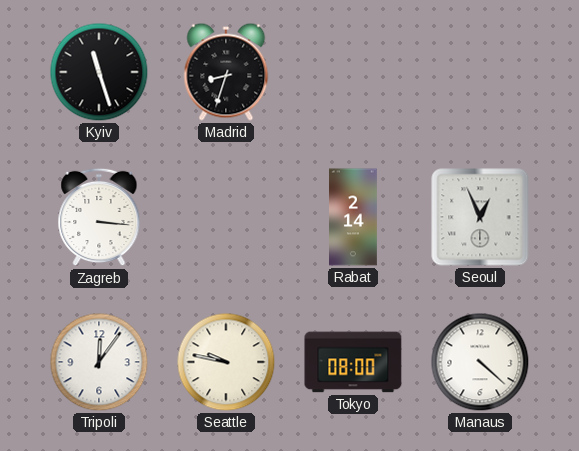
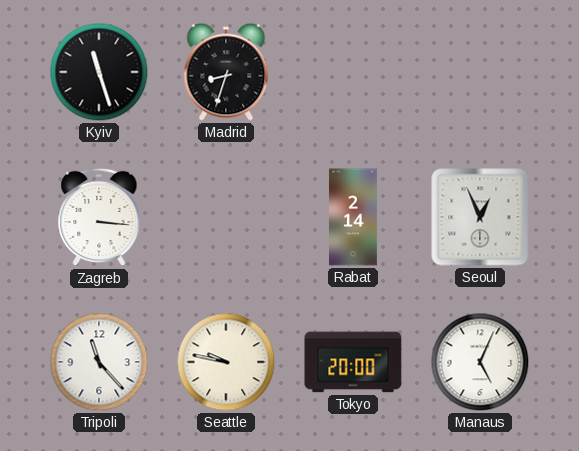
Tripoli: 12:06 -> 11:23 (99, 362)
Tokyo: 08:00 -> 20:00 (353, 362)
Manaus: 4:22 -> 5:04 (480, 362)
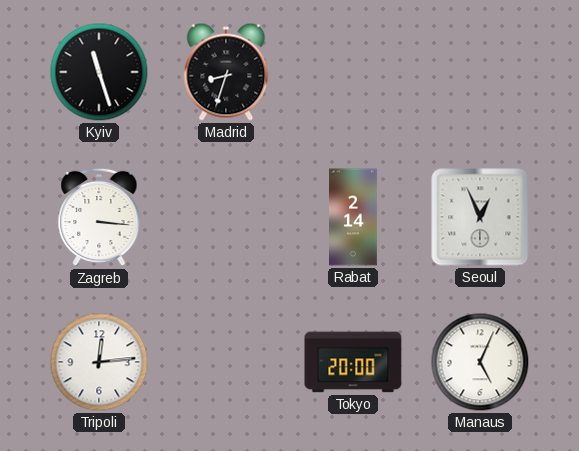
Tripoli: 11:23 -> 12:14 (99, 362)
Seattle: 9:47 -> none (226, 362)
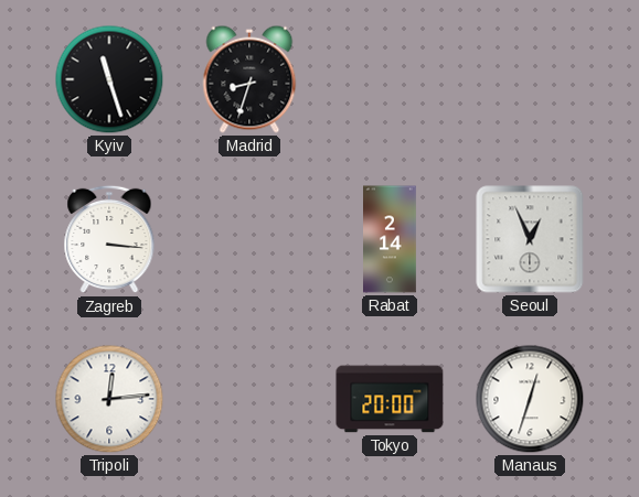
Manaus: 5:04 -> 12:33 (530, 399)
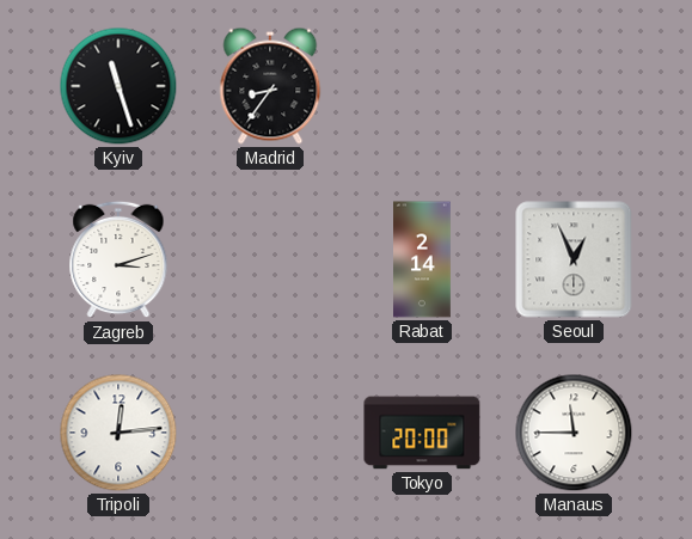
Madrid: 8:33 -> 8:36 (270, 86)
Zagreb: 3:16 -> 3:12 (118, 259)
Manaus: 12:33 -> 11:45 (574, 433)
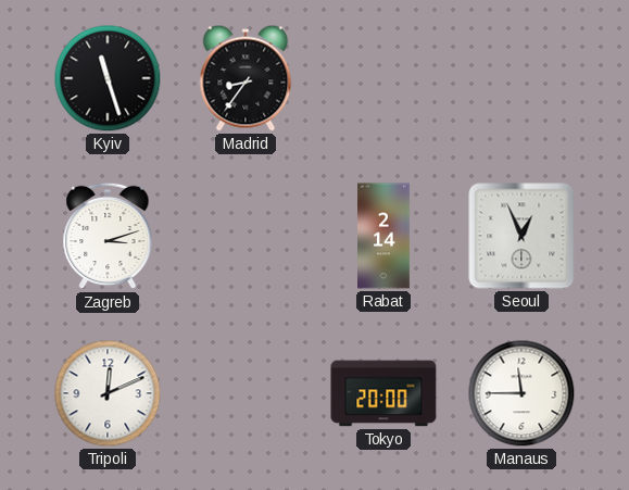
Tripoli: 12:14 -> 12:11 (108, 393)
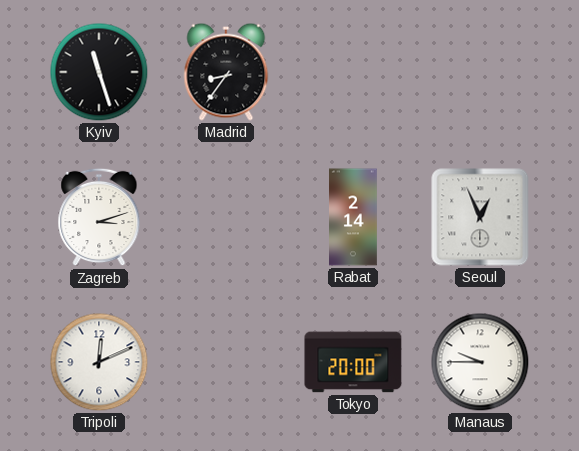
Manaus: 11:45 -> 9:45 (480, 362)
